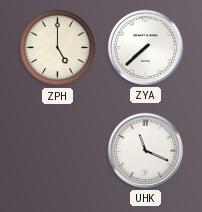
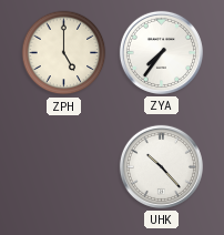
ZYA: 7:38 -> 7:36 (161, 52)
UHK: 11:19 -> 10:23 (161, 166)
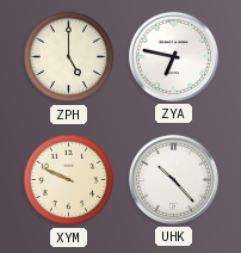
ZYA: 7:36 -> 6:47 (173, 56)
XYM: none -> 9:49 (69, 180)
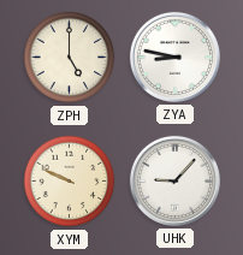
ZYA: 6:47 -> 8:47 (174, 57)
UHK: 10:23 -> 9:07 (174, 180)
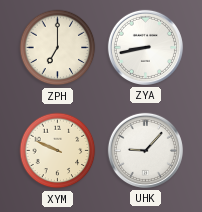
ZPH: 5:00 -> 7:00 (58, 48)
ZYA: 8:47 -> 8:43 (145, 47)
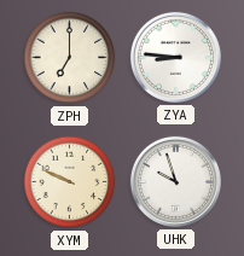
ZYA: 8:43 -> 8:46 (175, 57)
UHK: 9:07 -> 9:57 (175, 181)
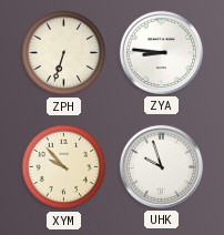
ZPH: 7:00 -> 6:33 (64, 53)
XYM: 9:49 -> 9:53 (64, 167)
